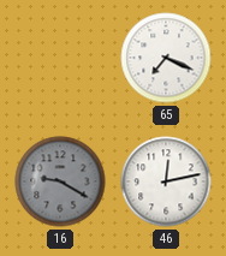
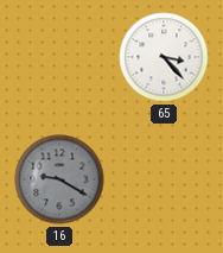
65: 7:19 -> 3:23 (164, 57)
46: 12:13 -> none (166, 181)
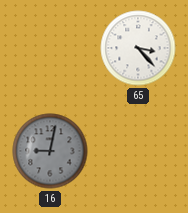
16: 9:20 -> 9:02 (50, 151)
